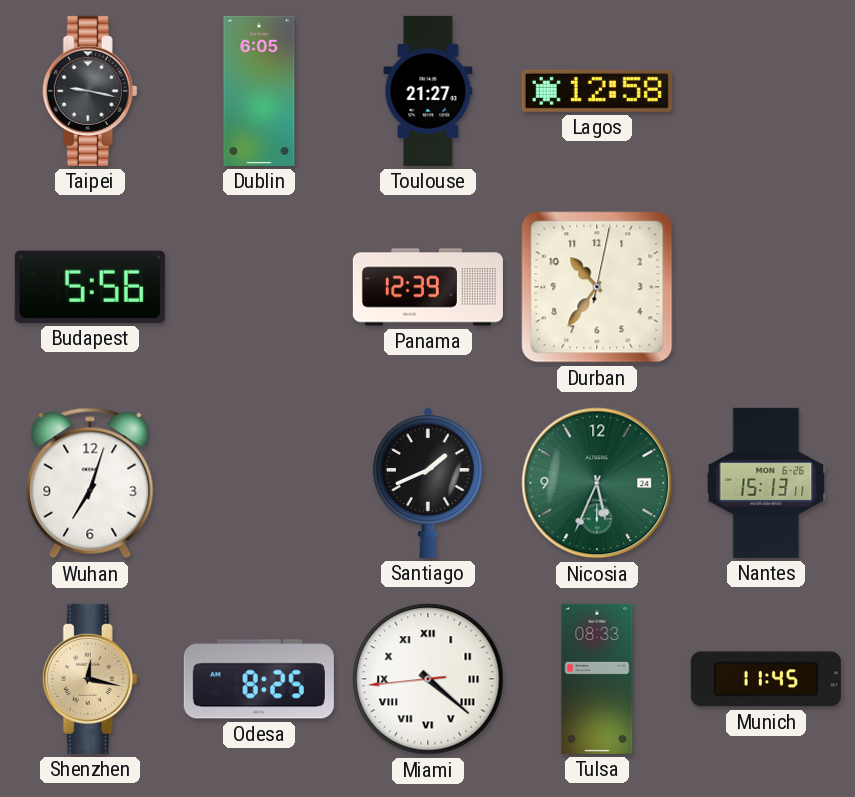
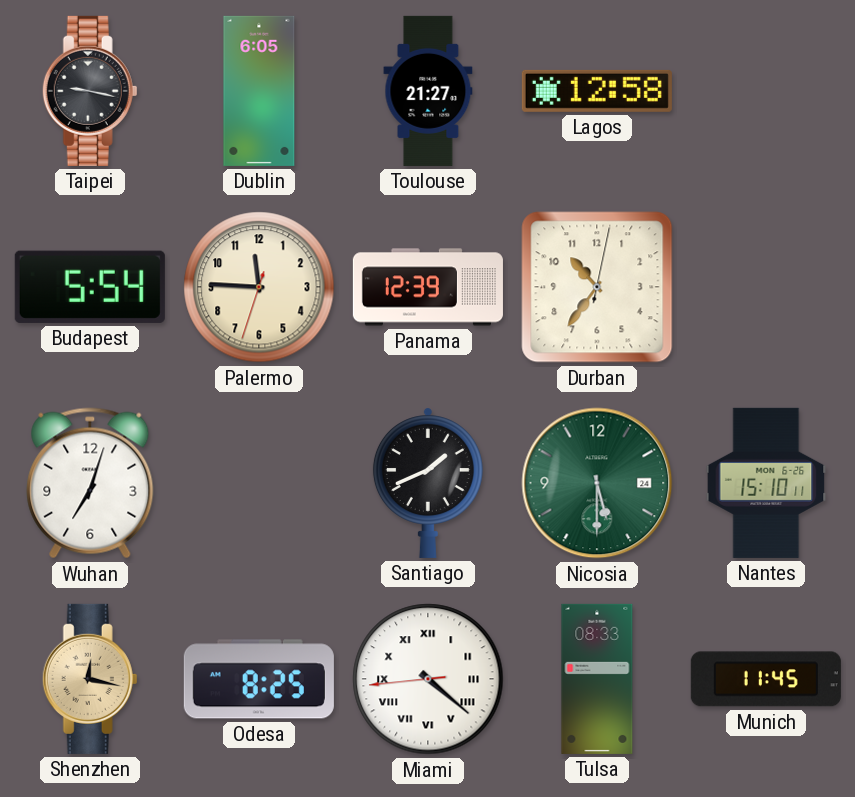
Budapest: 5:56 -> 5:54 (90, 287)
Palermo: none -> 11:45 (259, 287)
Nicosia: 5:34 -> 5:30 (597, 483)
Nantes: 15:13 -> 15:10 (766, 483)
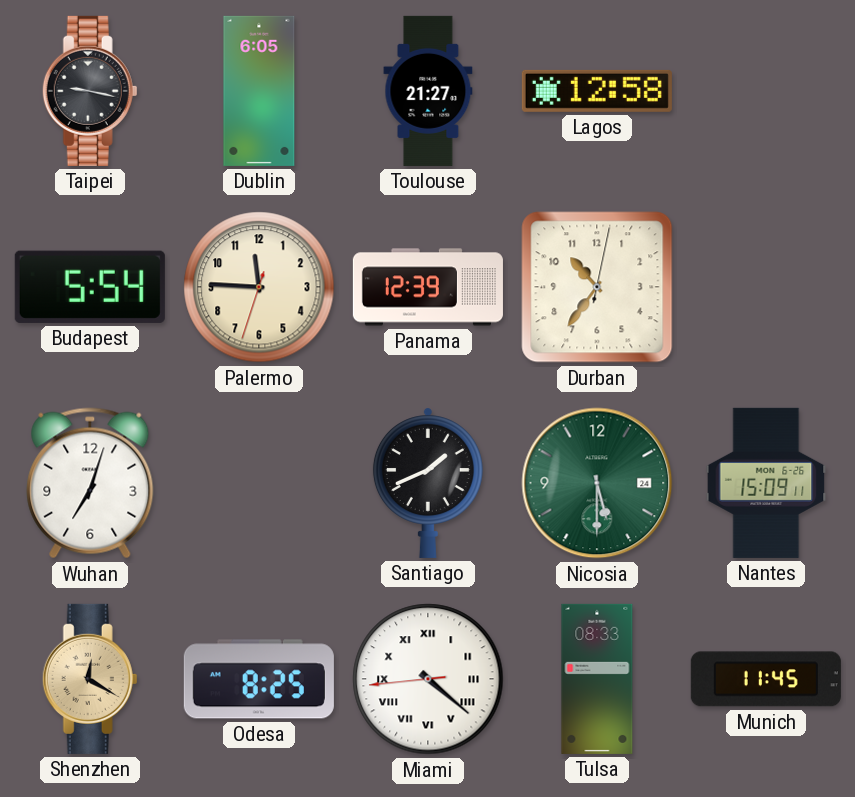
Nantes: 15:10 -> 15:09 (766, 483)
Shenzhen: 12:17 -> 12:20 (90, 679)
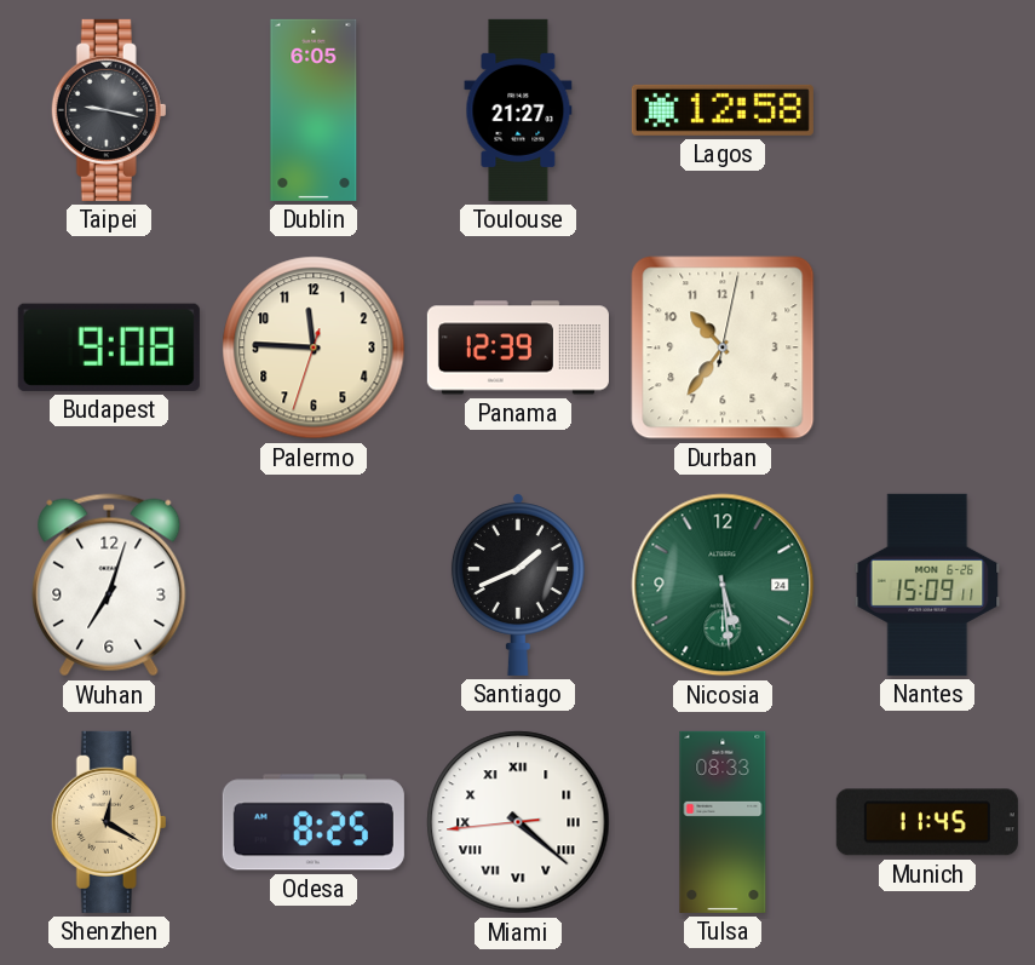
Budapest: 5:54 -> 9:08 (109, 347)
Nicosia: 5:30 -> 5:29 (723, 585)
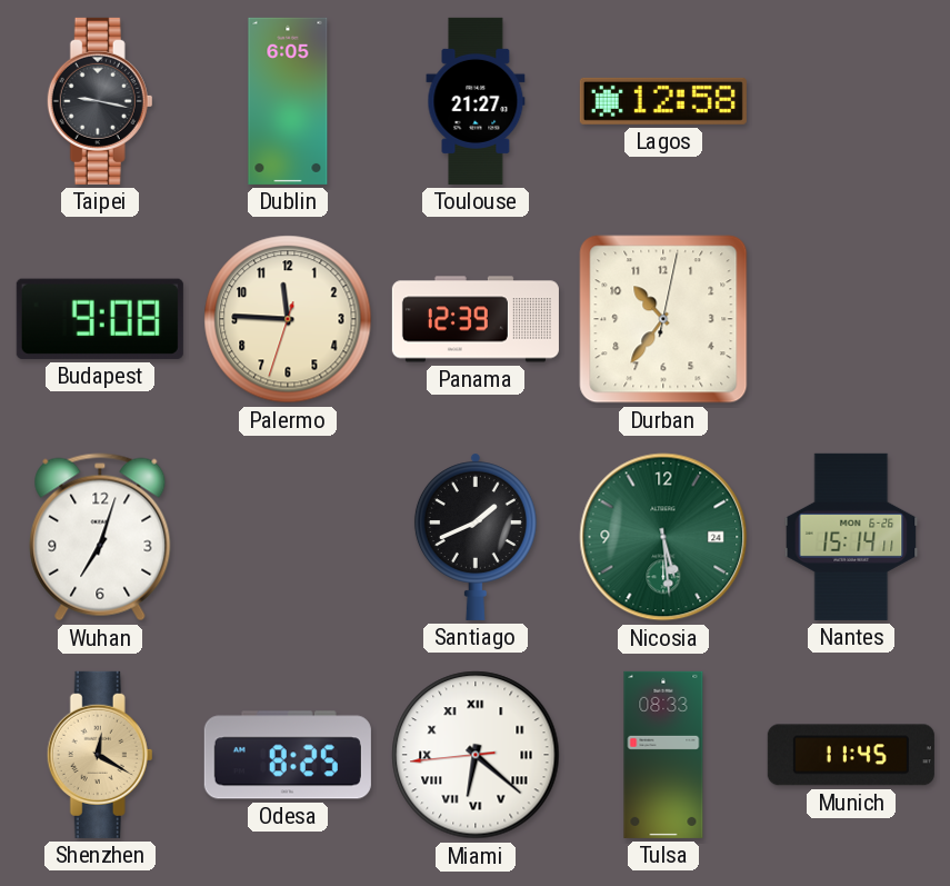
Nantes: 15:09 -> 15:14 (851, 537)
Miami: 4:21 -> 6:21 (476, 755)
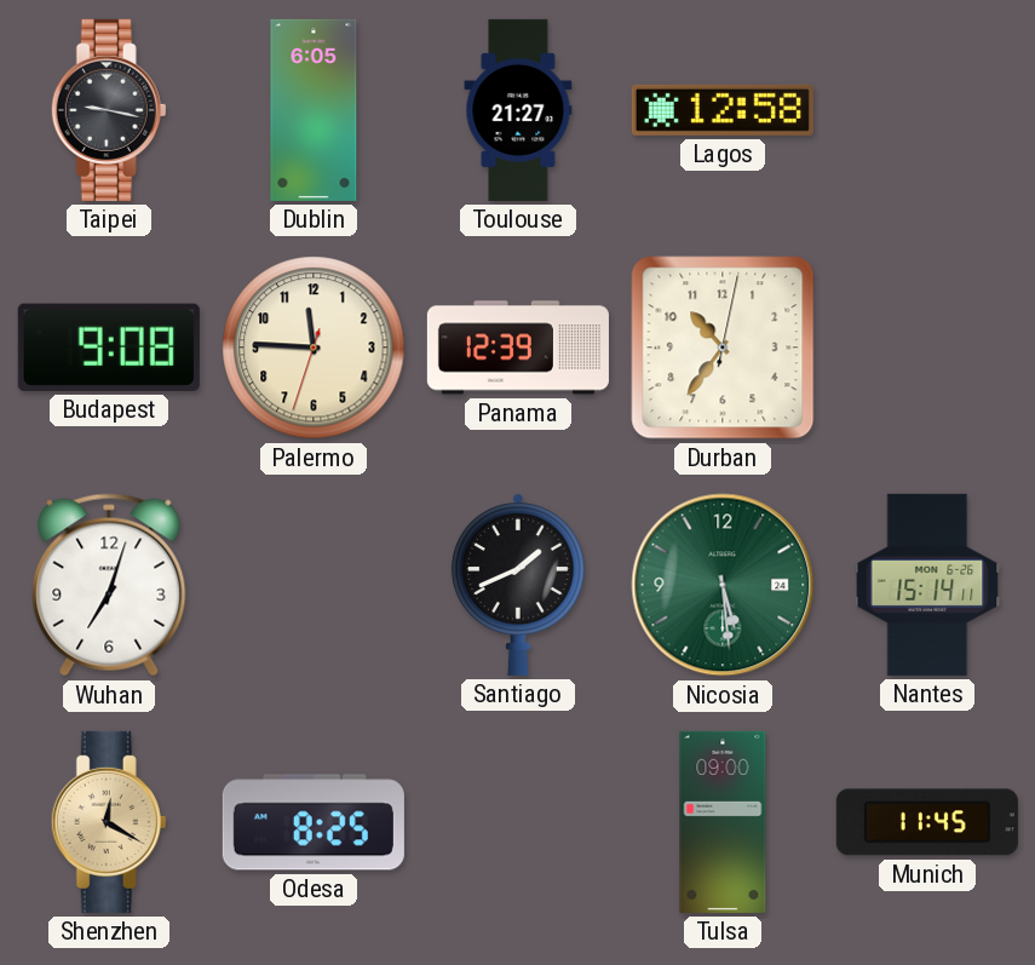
Miami: 6:21 -> none (476, 755)
Tulsa: 08:33 -> 09:00 (723, 822)
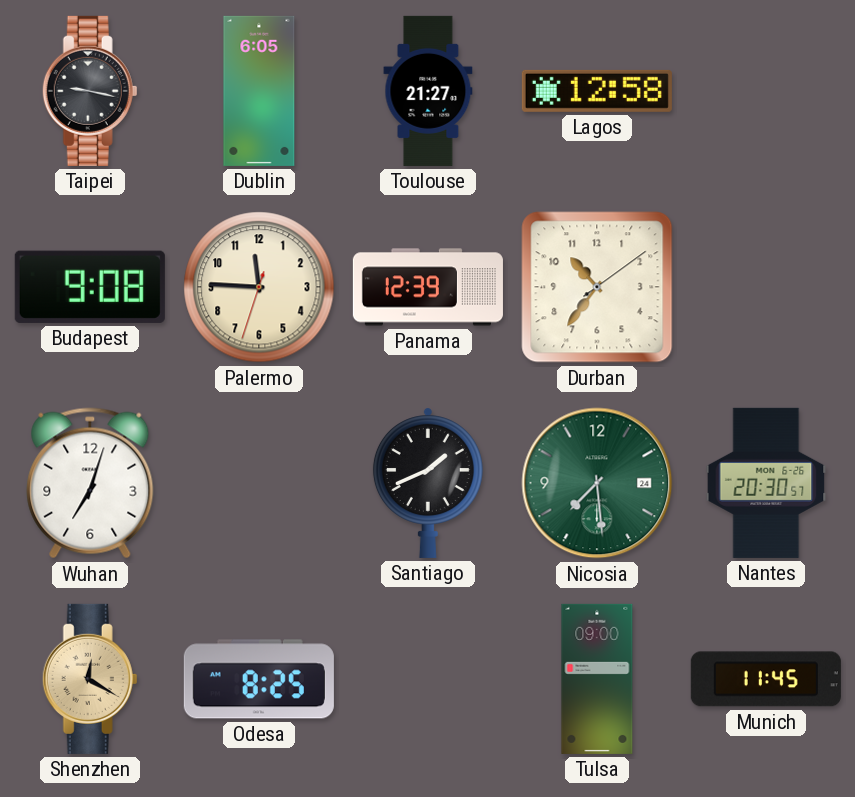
Durban: 10:36:02 -> 10:36:09 (597, 287)
Nicosia: 5:29 -> 7:29 (597, 483)
Nantes: 15:14 -> 20:30 (766, 483)
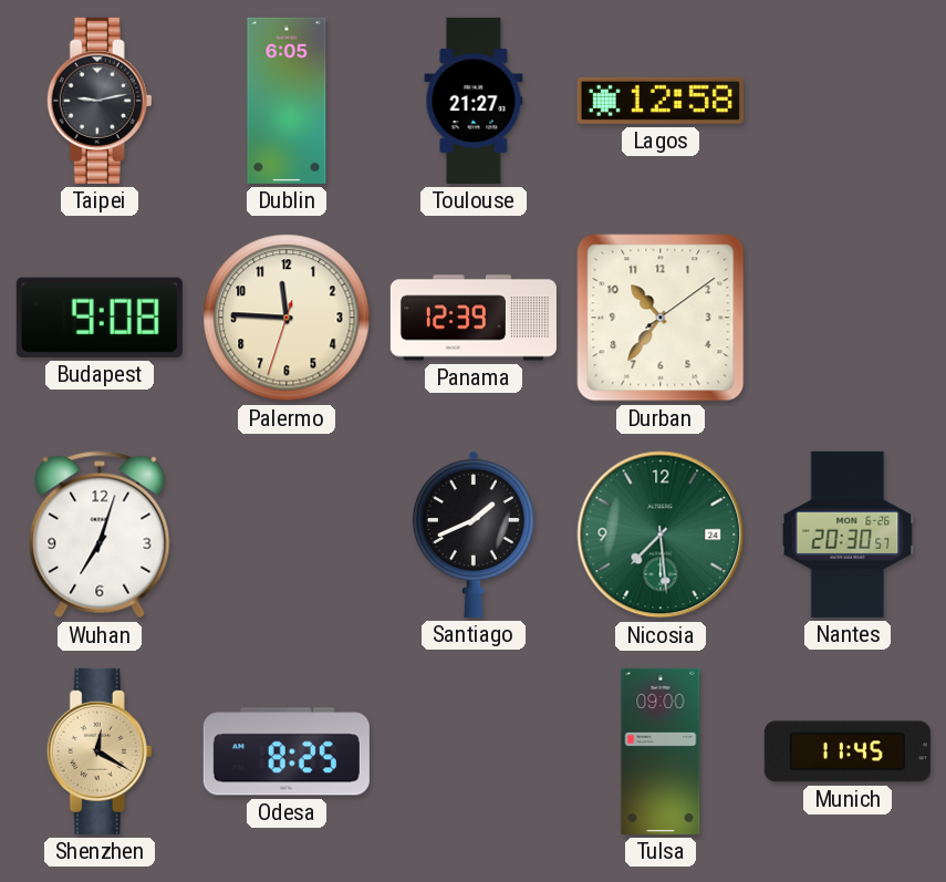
Taipei: 9:17 -> 9:13 (100, 101)
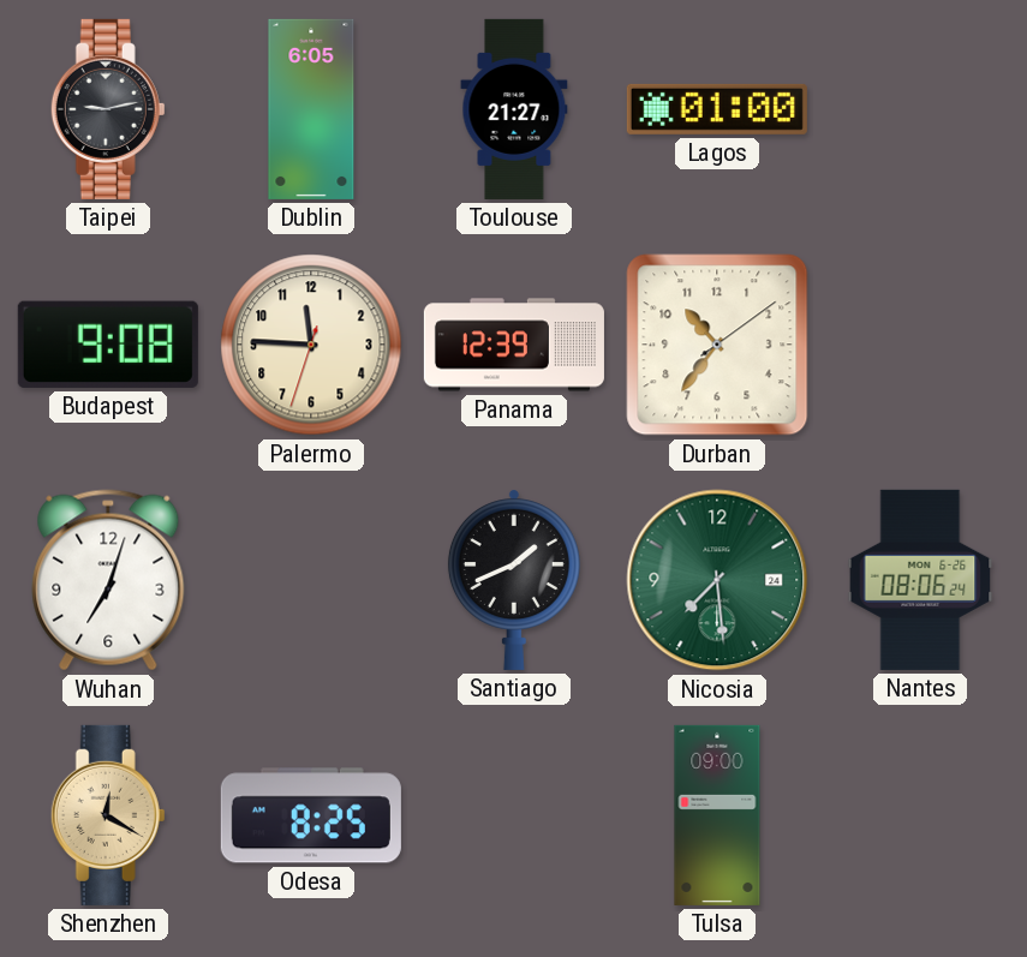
Lagos: 12:58 -> 01:00 (717, 109)
Nantes: 20:30 -> 08:06 (920, 580)
Munich: 11:45 -> none (848, 751)
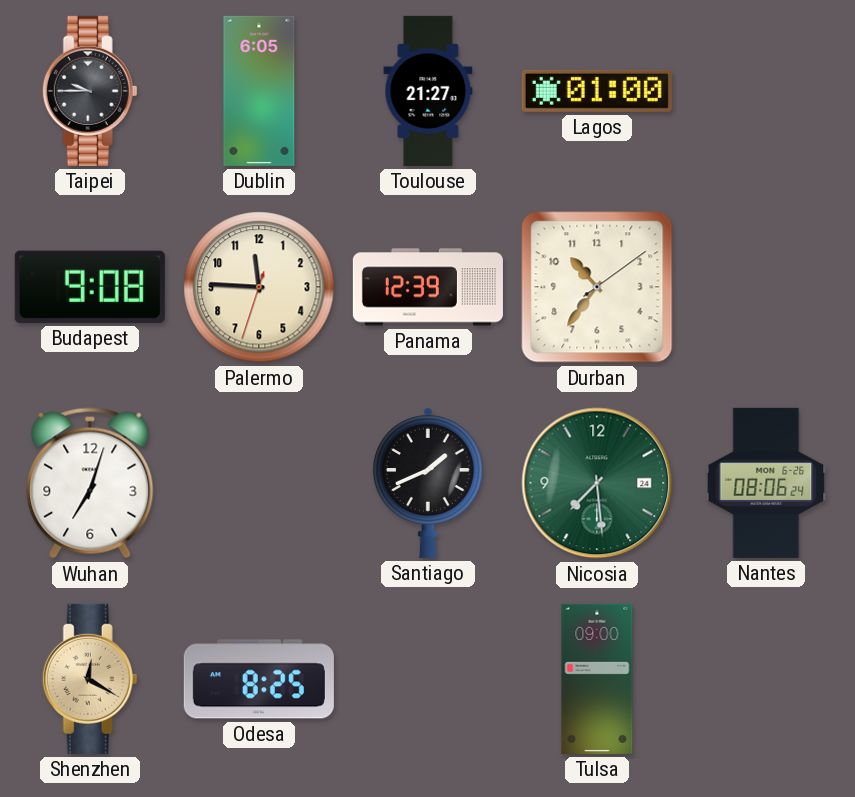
Taipei: 9:13 -> 9:45 (90, 91)
